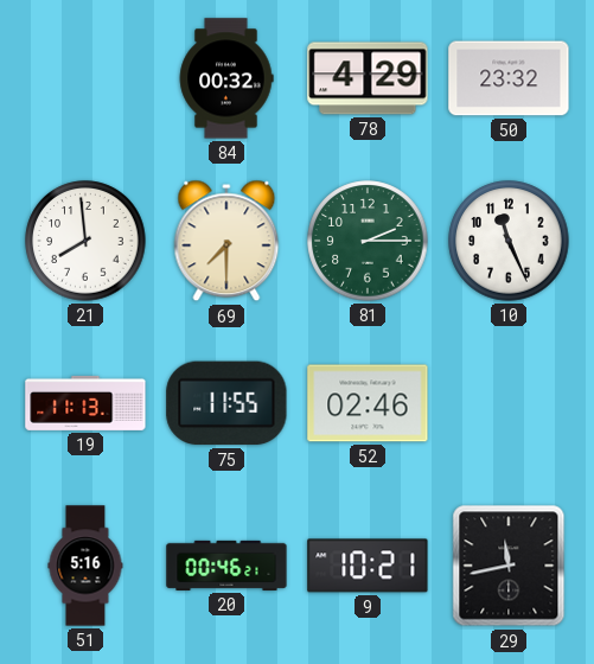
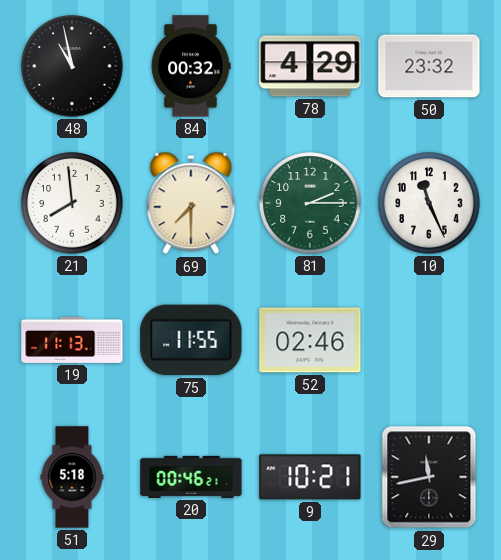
48: none -> 10:58 (72, 66)
51: 5:16 -> 5:18 (72, 477)
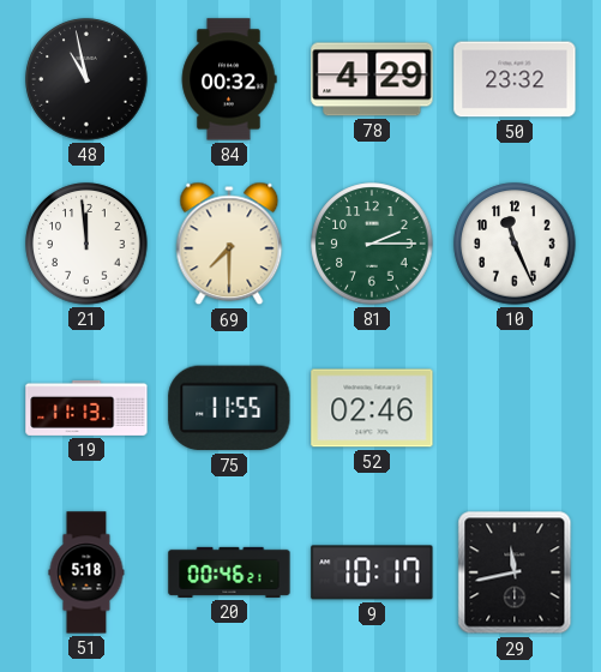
21: 7:59 -> 11:59 (86, 244)
9: 10:21 -> 10:17 (372, 572)
